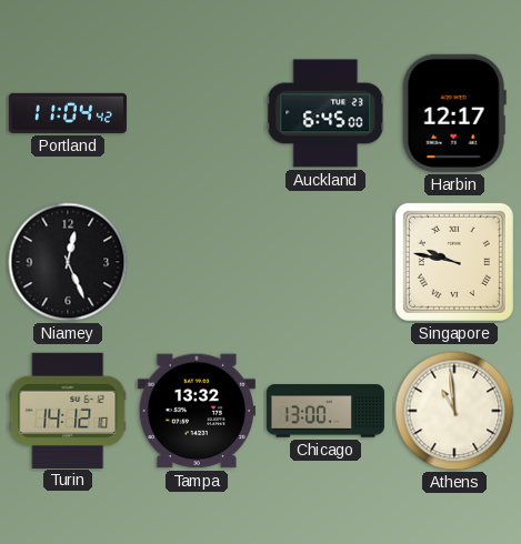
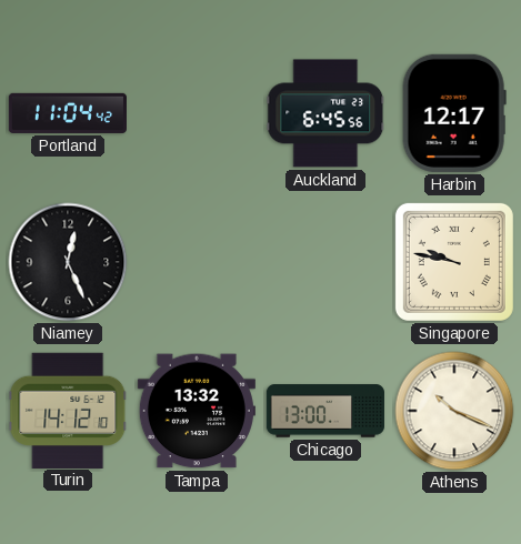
Auckland: 6:45:00 -> 6:45:56 (325, 113)
Athens: 10:59 -> 10:19 (454, 411)
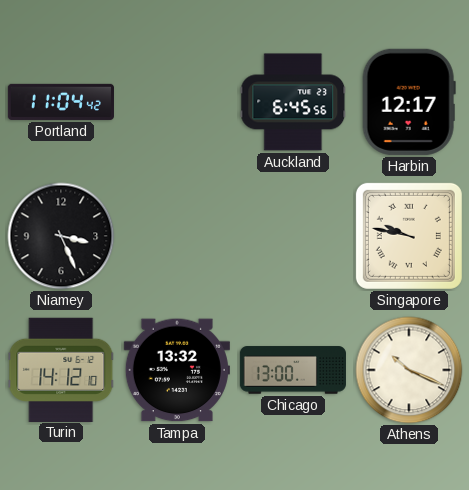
Niamey: 12:26 -> 3:26 (61, 236)
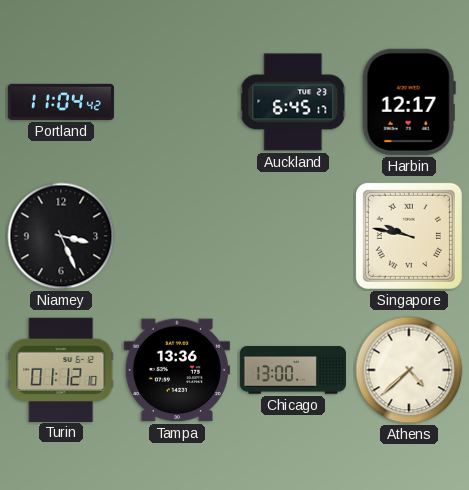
Auckland: 6:45:56 -> 6:45:17 (293, 102)
Turin: 14:12 -> 01:12 (61, 369)
Tampa: 13:32 -> 13:36 (177, 370)
Athens: 10:19 -> 4:38 (409, 370)
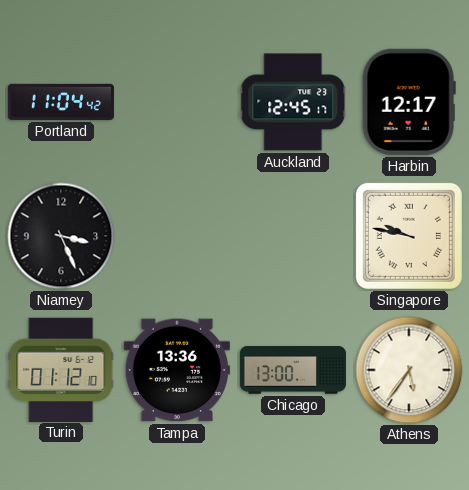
Auckland: 6:45 -> 12:45 (293, 102)
Athens: 4:38 -> 5:36 (409, 370)
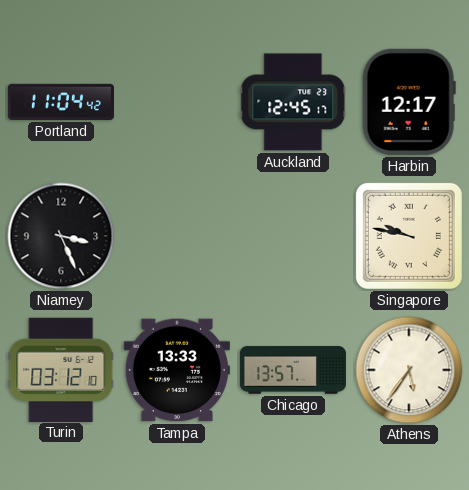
Turin: 01:12 -> 03:12 (61, 369)
Tampa: 13:36 -> 13:33 (177, 370)
Chicago: 13:00 -> 13:57 (293, 370)
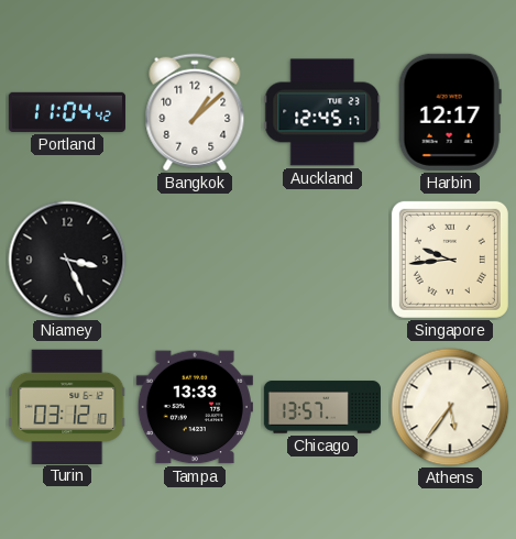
Bangkok: none -> 1:08 (195, 112)
Singapore: 9:47 -> 9:44 (450, 260)
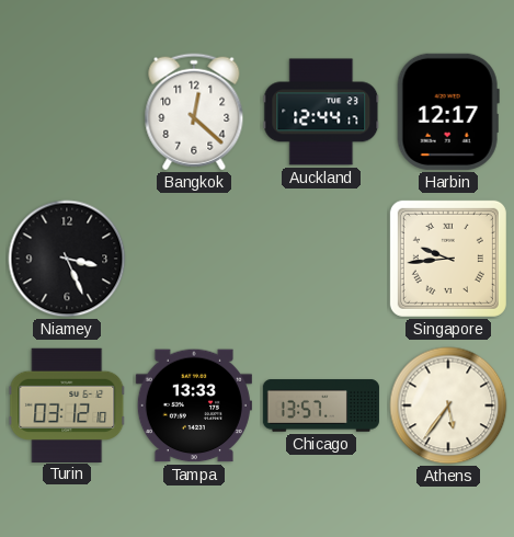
Portland: 11:04 -> none (67, 112)
Bangkok: 1:08 -> 12:22 (194, 112)
Auckland: 12:45 -> 12:44 (321, 112)
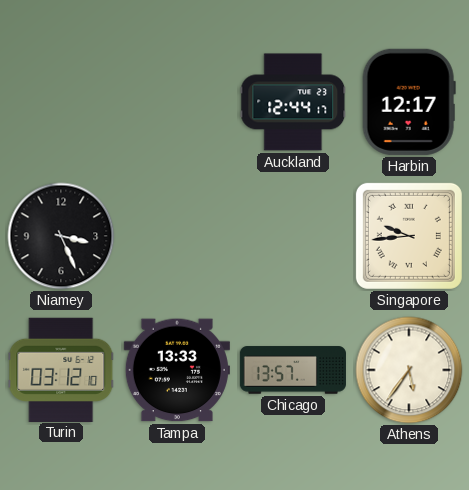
Bangkok: 12:22 -> none (194, 112)
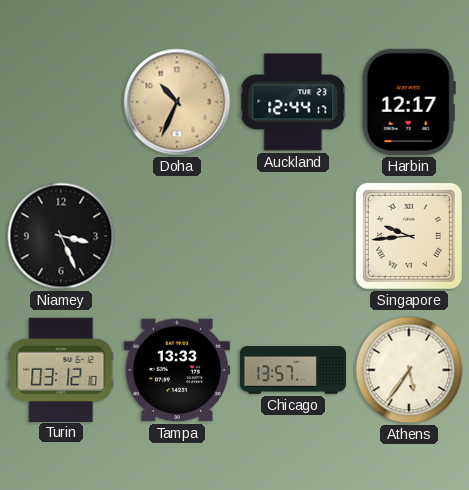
Doha: none -> 10:34 (177, 102)
